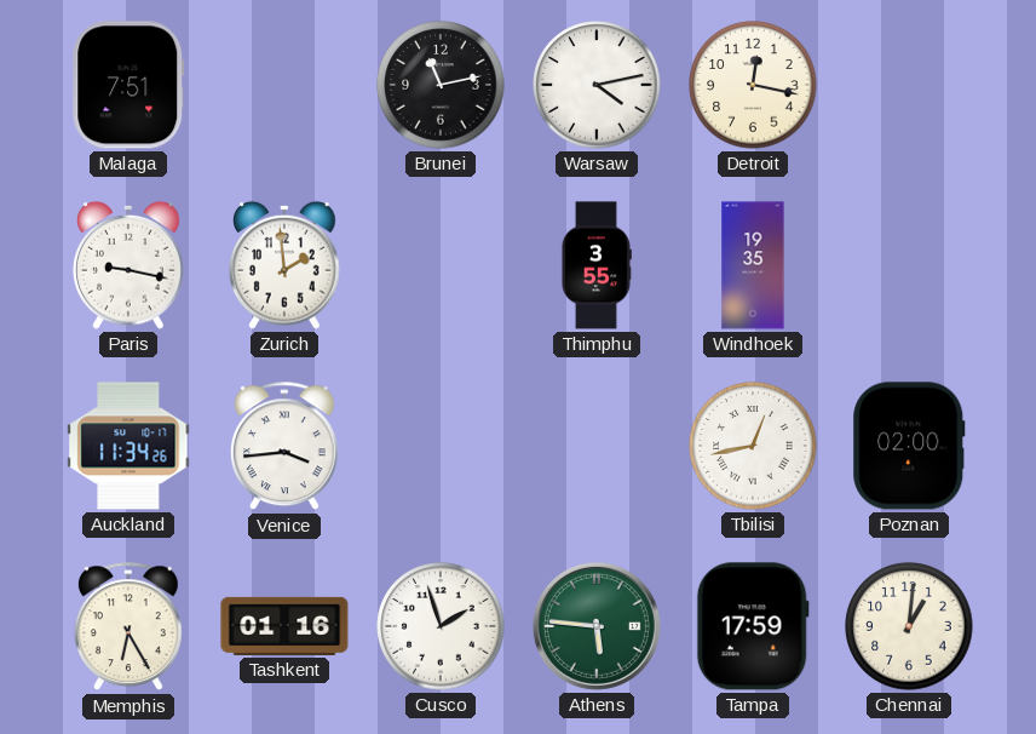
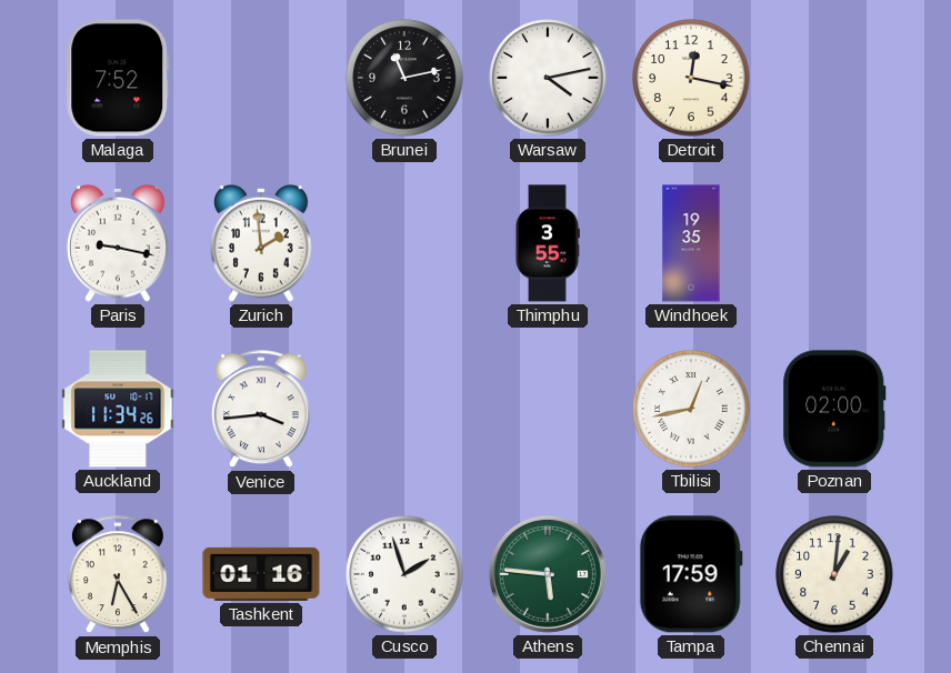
Malaga: 7:51 -> 7:52 (118, 78)
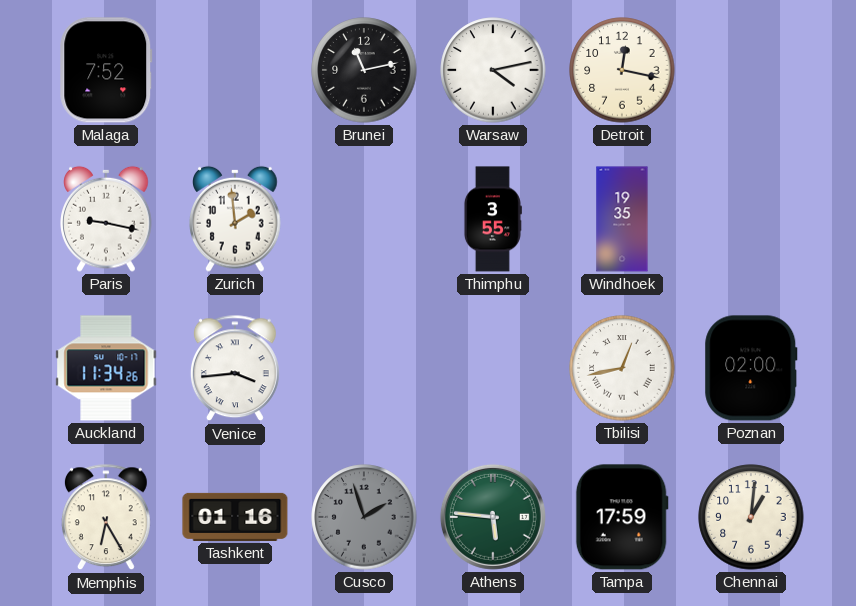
Cusco dial: white -> grey (364, 517)
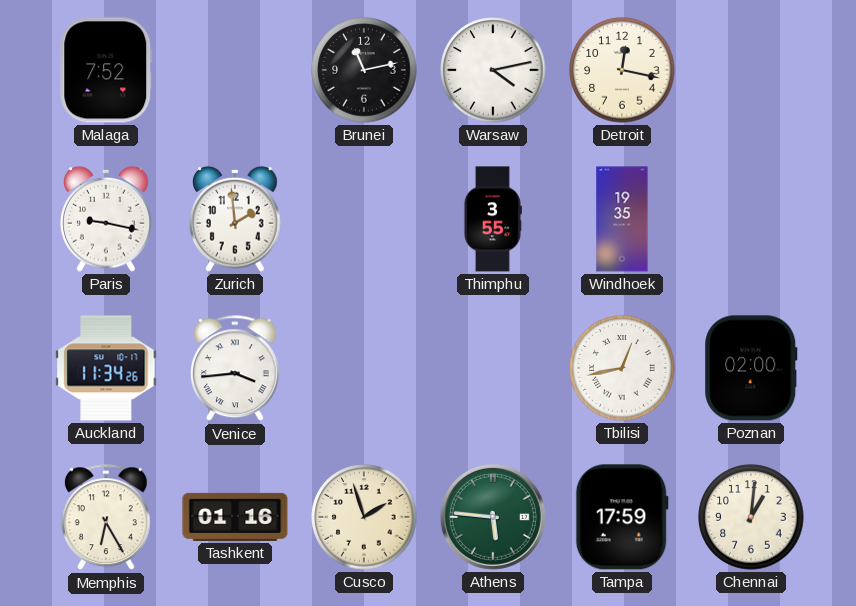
Cusco dial: grey -> cream (364, 517)
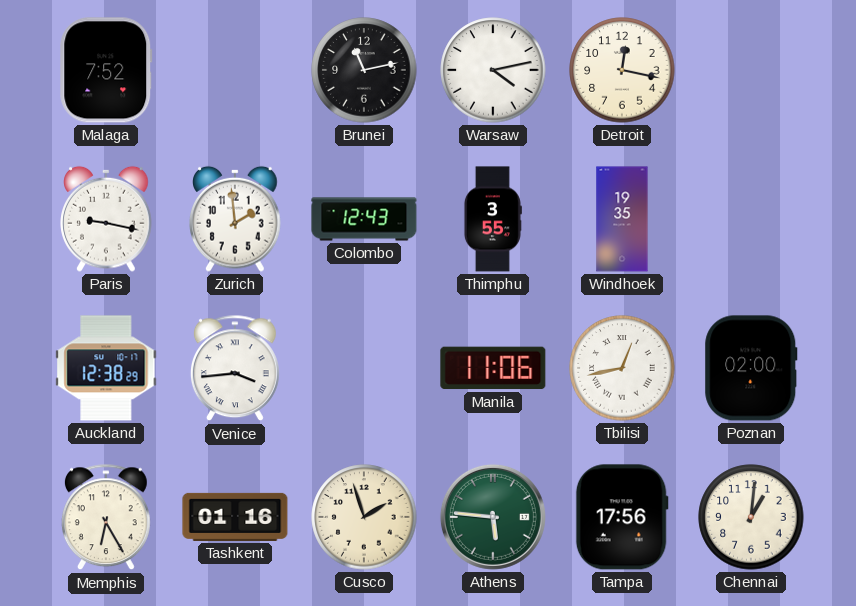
Colombo: none -> 12:43 (364, 219)
Auckland: 11:34 -> 12:38 (106, 368)
Manila: none -> 11:06 (493, 368)
Tampa: 17:59 -> 17:56 (622, 517)
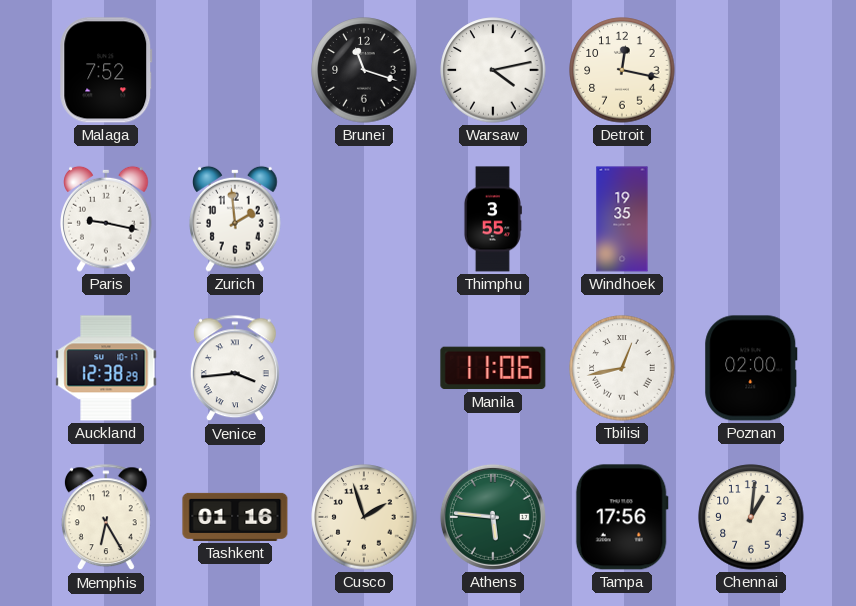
Brunei: 11:13 -> 11:18 (364, 70)
Colombo: 12:43 -> none (364, 219)
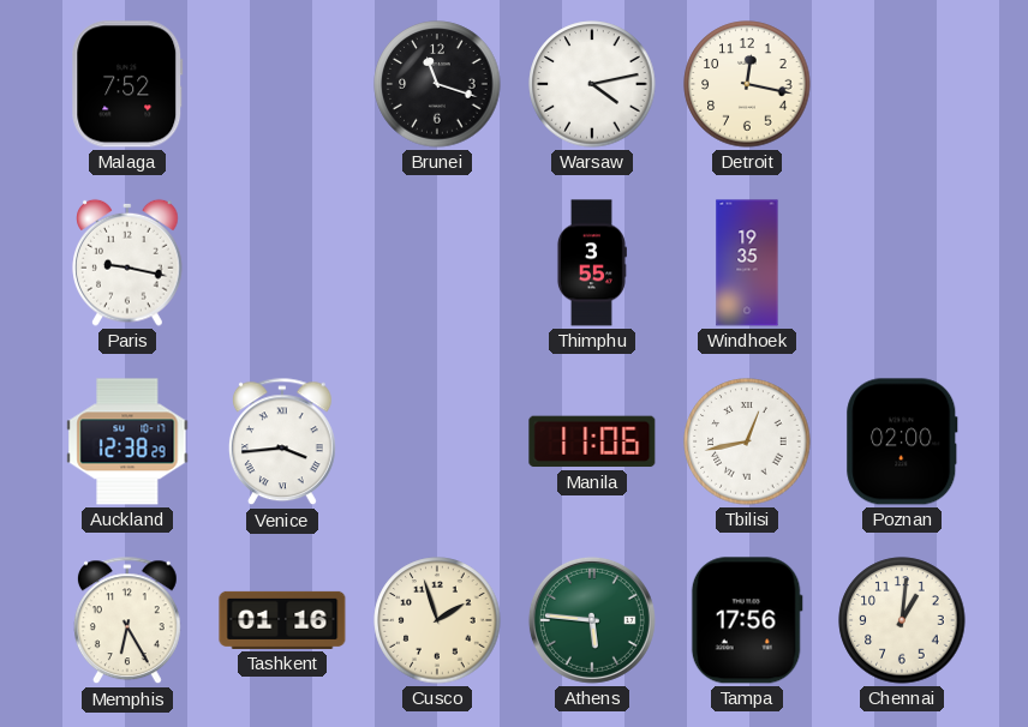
Zurich: 1:59 -> none (235, 219)
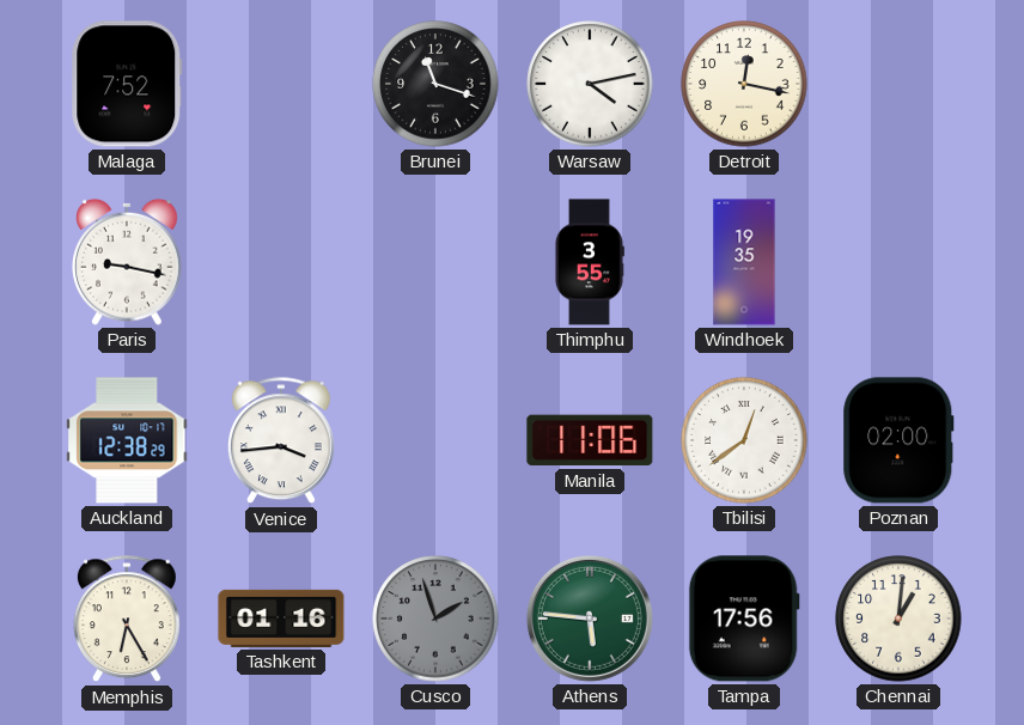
Tbilisi: 12:43 -> 12:39 (744, 440)
Cusco dial: cream -> grey (435, 619)
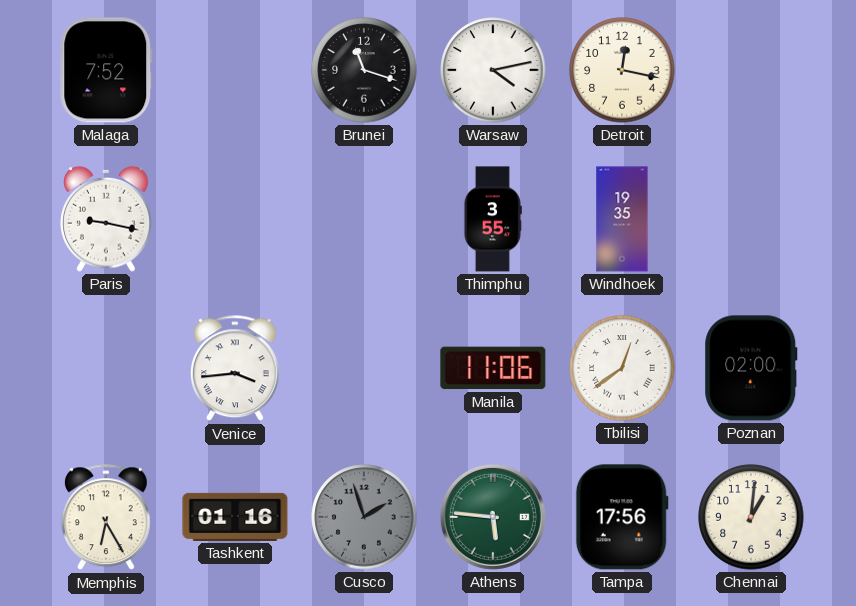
Auckland: 12:38 -> none (127, 440)
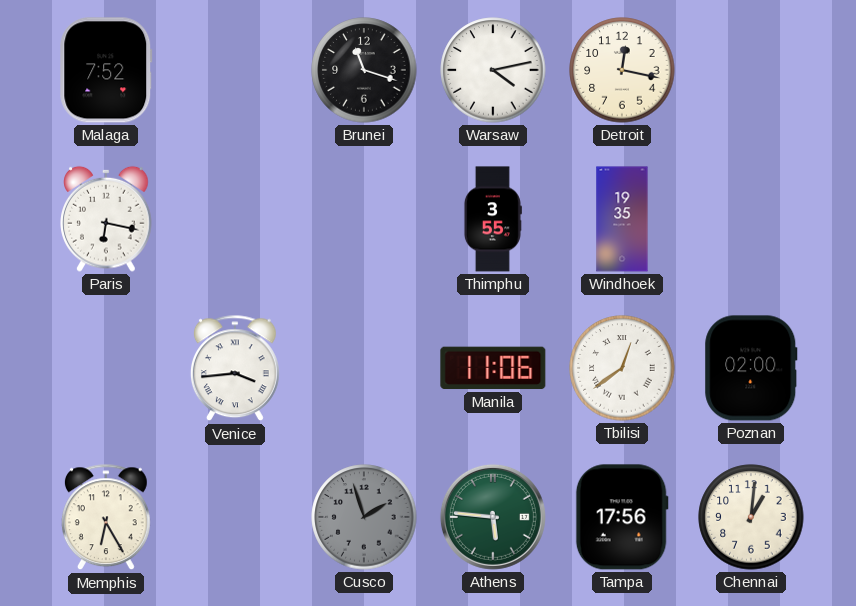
Paris: 9:17 -> 6:17 (106, 219)
Tashkent: 01:16 -> none (235, 517)
